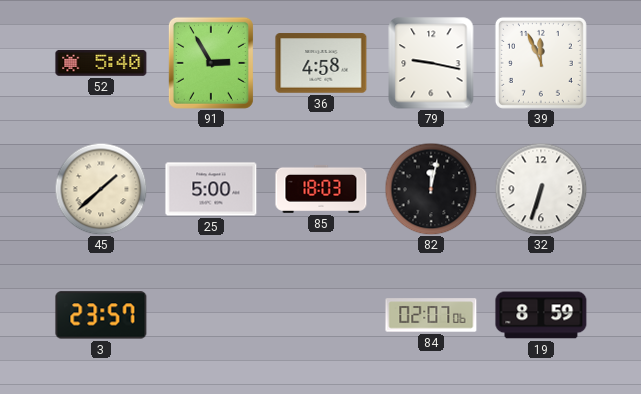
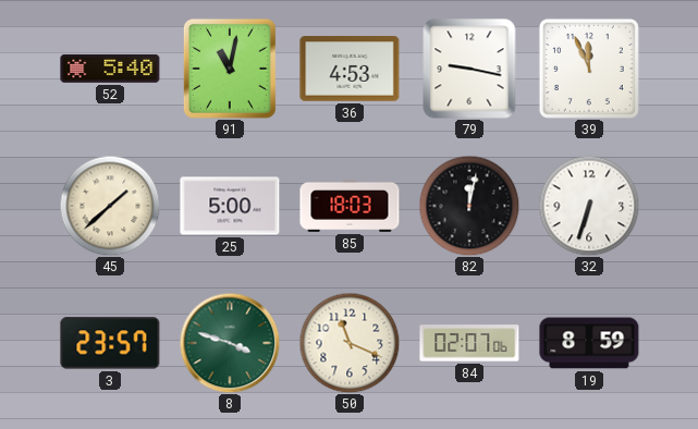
91: 2:55 -> 11:02 (230, 69)
36: 4:58 -> 4:53 (350, 69)
8: none -> 3:48 (230, 343)
50: none -> 11:19 (350, 343)
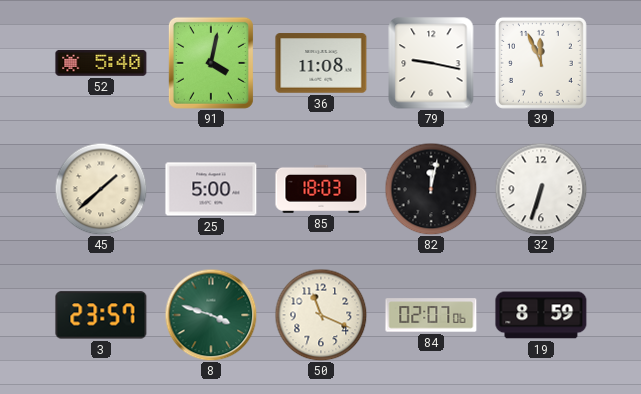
91: 11:02 -> 4:02 (211, 63)
36: 4:53 -> 11:08 (321, 63)
